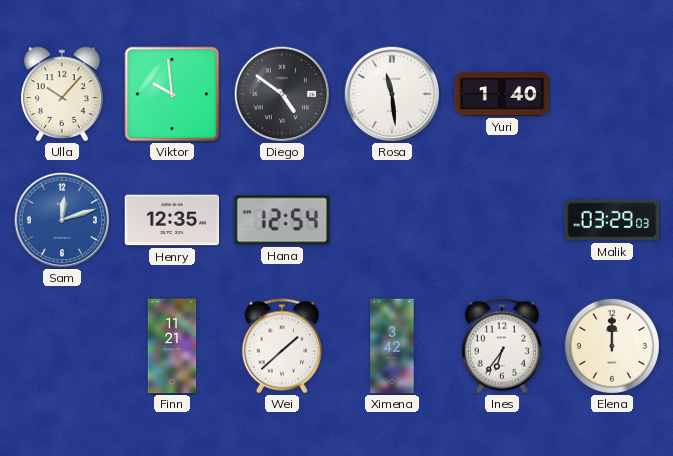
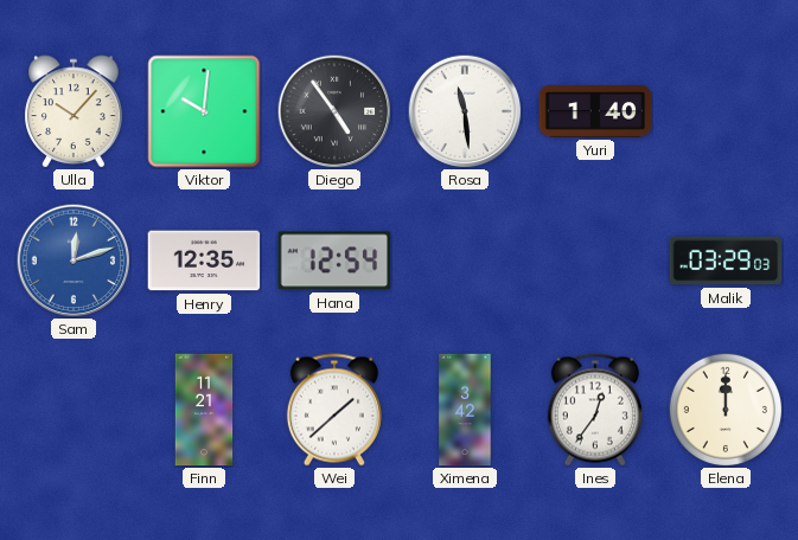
Viktor: 9:59 -> 10:01 (204, 111)
Diego: 4:51 -> 4:54 (334, 111)
Ines: 6:36 -> 12:36 (595, 410)
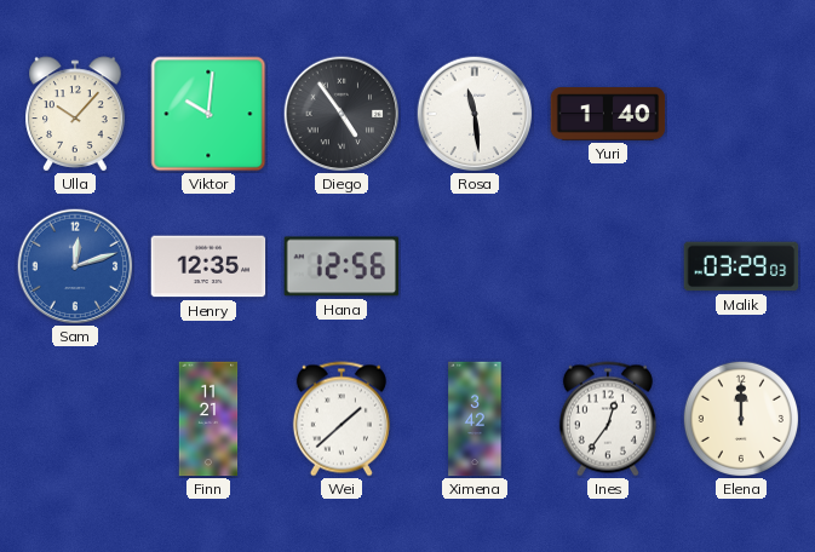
Hana: 12:54 -> 12:56 (342, 266)
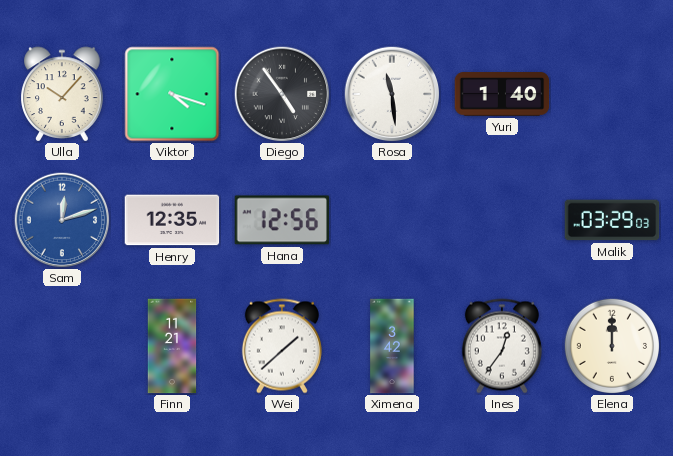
Viktor: 10:01 -> 4:18 (172, 94)
